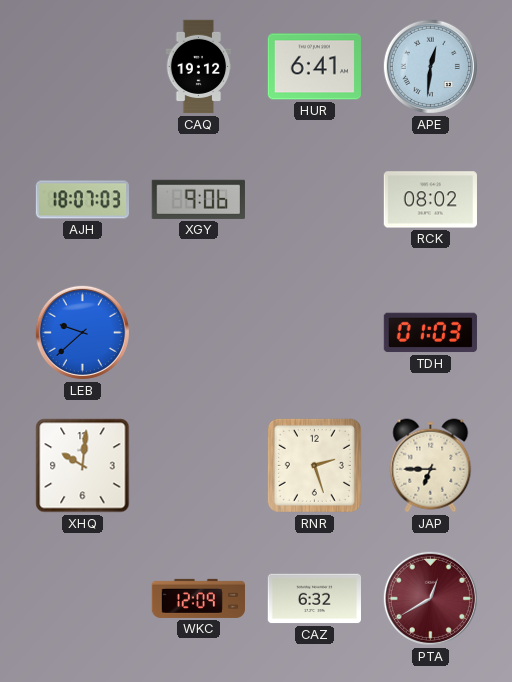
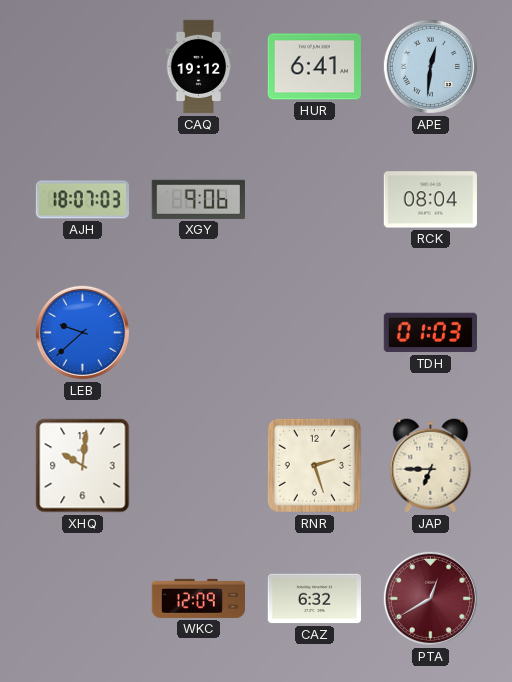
RCK: 08:02 -> 08:04 (430, 200)
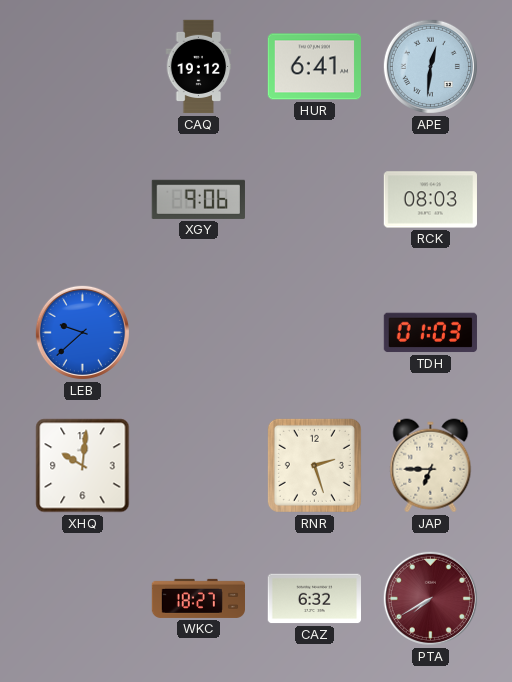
AJH: 18:07 -> none (83, 200)
RCK: 08:04 -> 08:03 (430, 200)
WKC: 12:09 -> 18:27 (198, 598)
PTA: 12:40 -> 7:40 (430, 598)
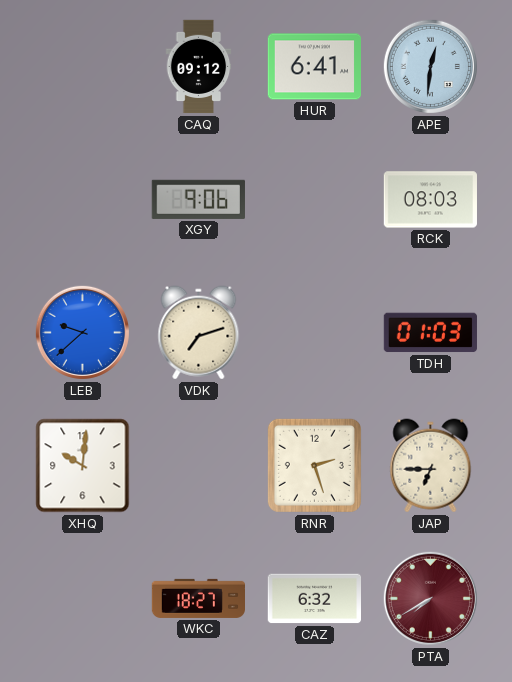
CAQ: 19:12 -> 09:12 (199, 67)
VDK: none -> 7:12 (199, 333)
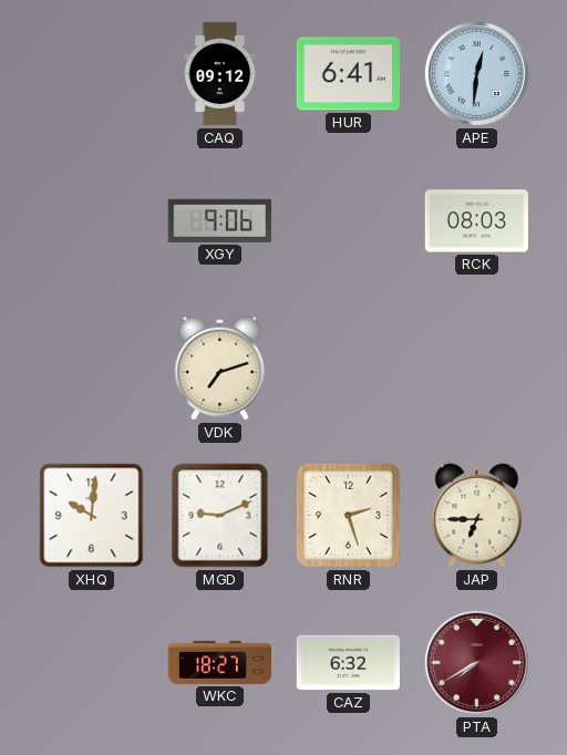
LEB: 9:38 -> none (82, 332)
TDH: 01:03 -> none (430, 333)
MGD: none -> 9:11 (220, 516)
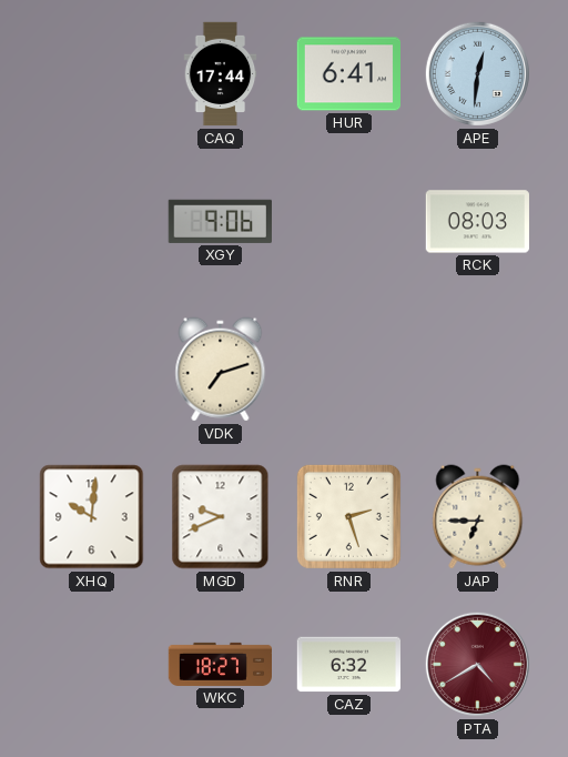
CAQ: 09:12 -> 17:44 (221, 74)
MGD: 9:11 -> 9:41 (221, 517)
PTA: 7:40 -> 4:40 (477, 664)
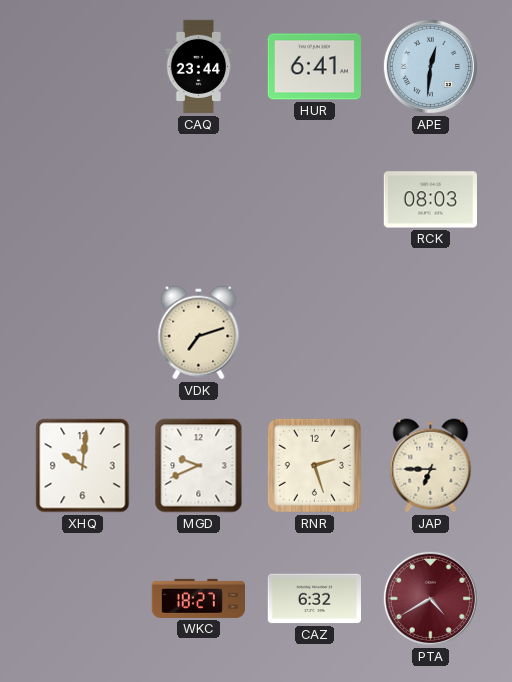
CAQ: 17:44 -> 23:44 (199, 67)
XGY: 9:06 -> none (220, 221)
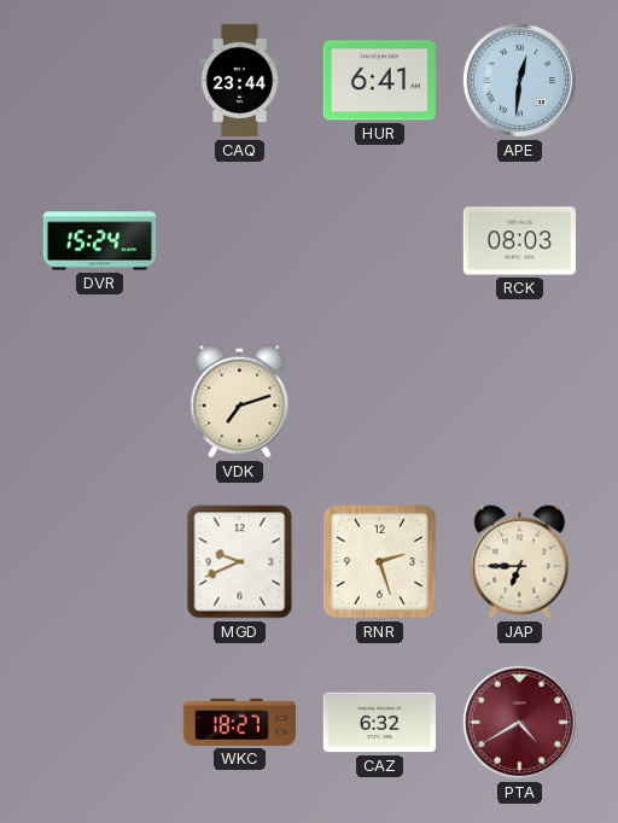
DVR: none -> 15:24 (99, 241)
XHQ: 10:01 -> none (83, 466)
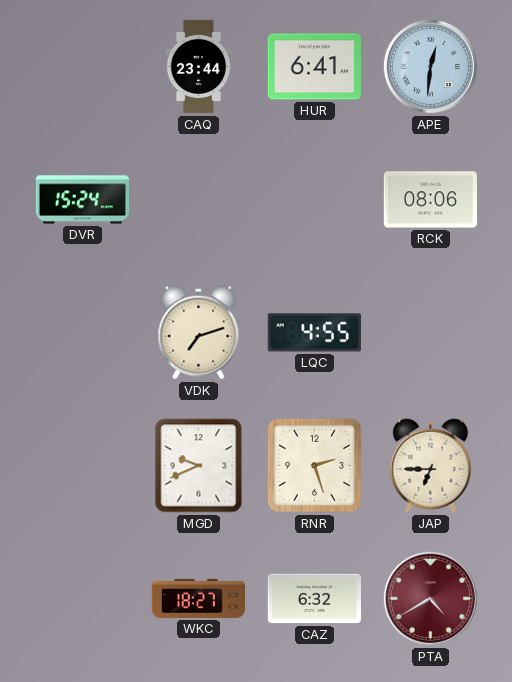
RCK: 08:03 -> 08:06 (430, 200)
LQC: none -> 4:55 (314, 333)
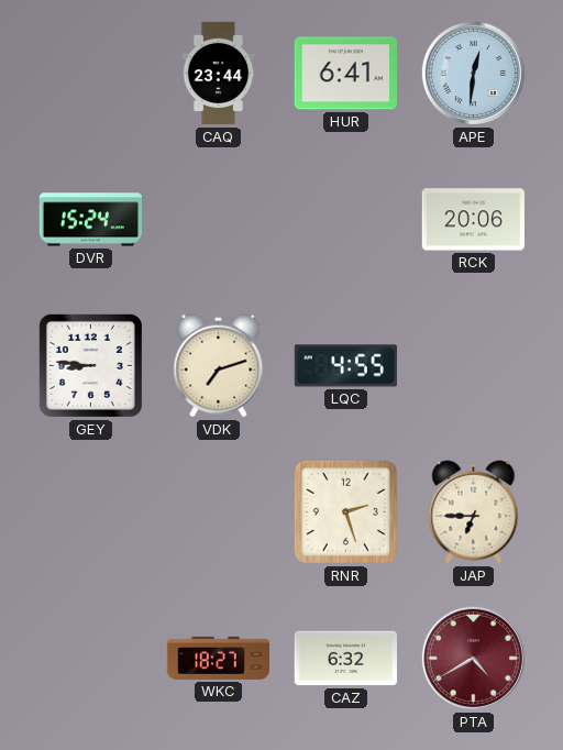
RCK: 08:06 -> 20:06 (473, 220)
GEY: none -> 8:46 (90, 365)
MGD: 9:41 -> none (199, 466)
